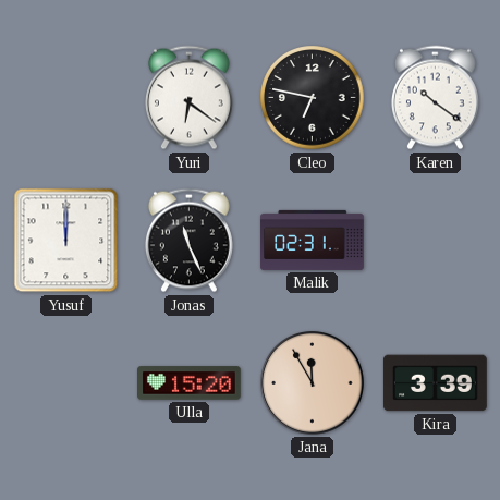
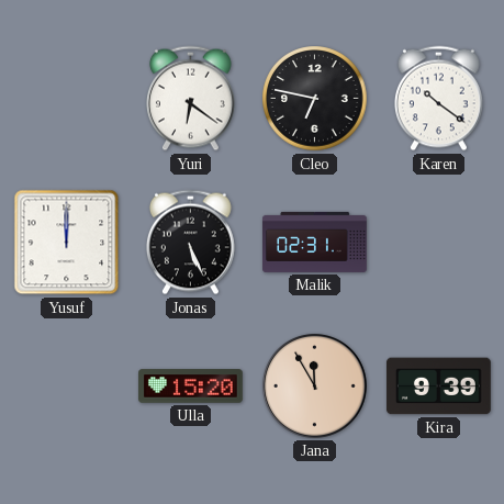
Jonas: 11:26 -> 5:26 (190, 243)
Kira: 3:39 -> 9:39 (439, 387)
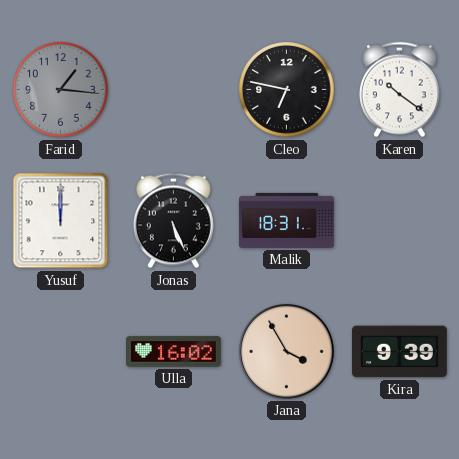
Farid: none -> 1:16 (61, 90)
Yuri: 6:21 -> none (190, 99)
Malik: 02:31 -> 18:31 (287, 220)
Ulla: 15:20 -> 16:02 (174, 352)
Jana: 11:55 -> 3:55 (286, 351)
